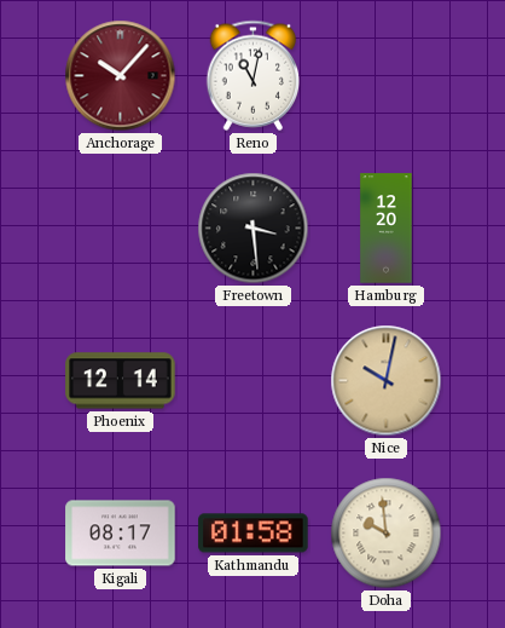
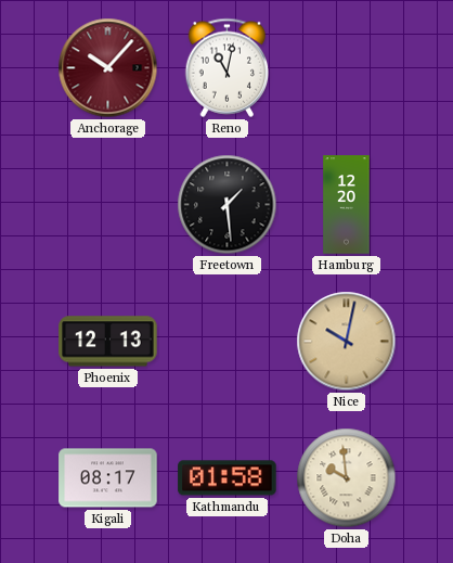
Freetown: 3:29 -> 1:29 (228, 205)
Phoenix: 12:14 -> 12:13 (108, 342)
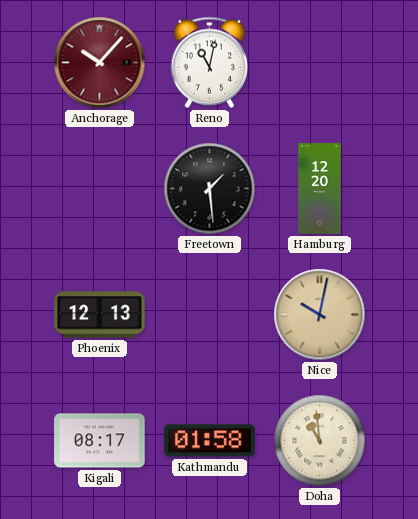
Doha: 9:59 -> 10:59 (320, 441)
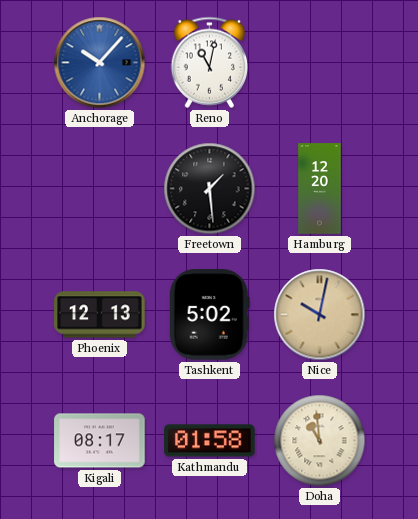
Anchorage dial: burgundy -> blue (100, 63)
Tashkent: none -> 5:02 (209, 315)
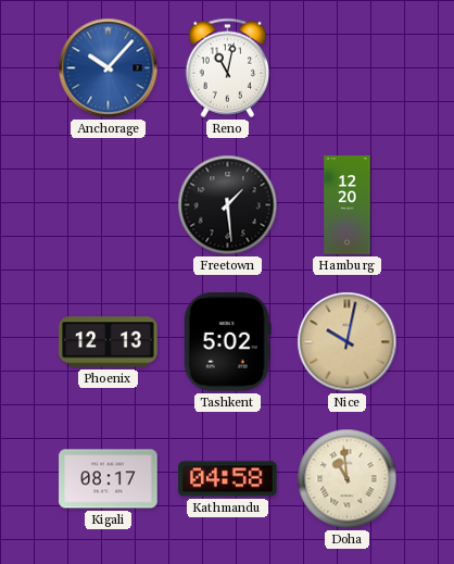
Kathmandu: 01:58 -> 04:58 (228, 479)
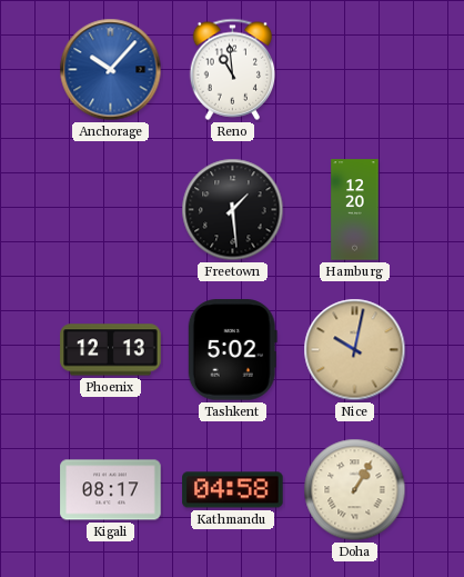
Reno: 11:02 -> 10:59 (233, 69)
Doha: 10:59 -> 1:05 (355, 490)
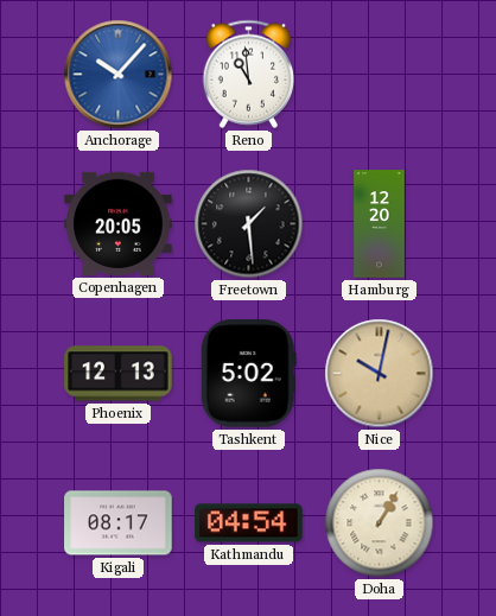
Copenhagen: none -> 20:05 (119, 223)
Kathmandu: 04:58 -> 04:54 (249, 523)
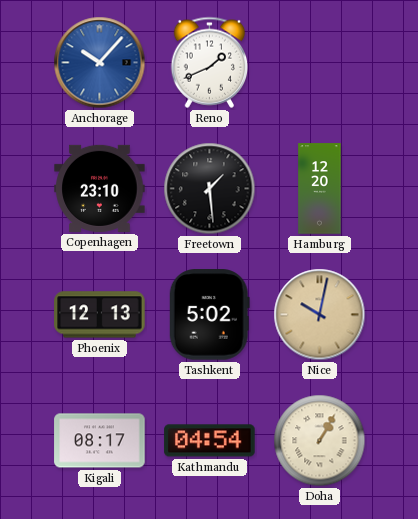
Reno: 10:59 -> 1:41 (210, 62)
Copenhagen: 20:05 -> 23:10 (100, 188)
